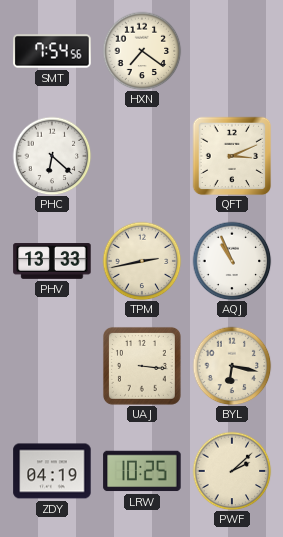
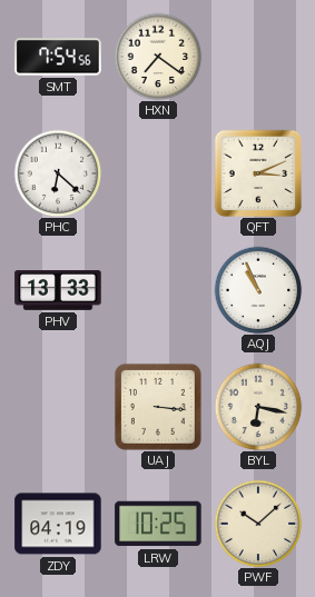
TPM: 2:43 -> none (142, 261)
PWF: 2:08 -> 10:08 (258, 524)
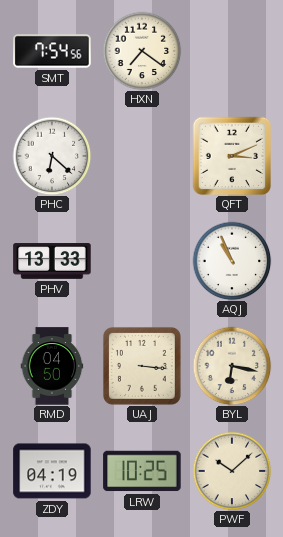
RMD: none -> 04:50 (52, 366)
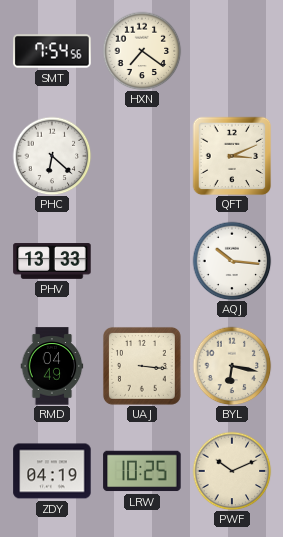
AQJ: 10:56 -> 10:16 (232, 261)
RMD: 04:50 -> 04:49 (52, 366)
PWF: 10:08 -> 10:11 (232, 471)
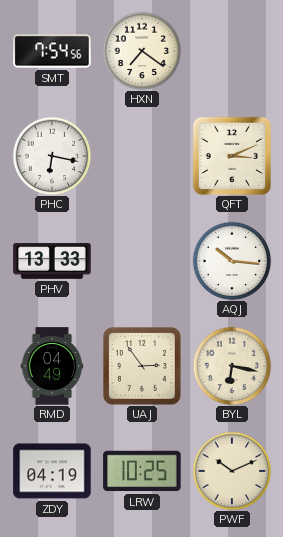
PHC: 6:22 -> 6:17 (52, 156)
UAJ: 3:16 -> 2:54 (142, 366)
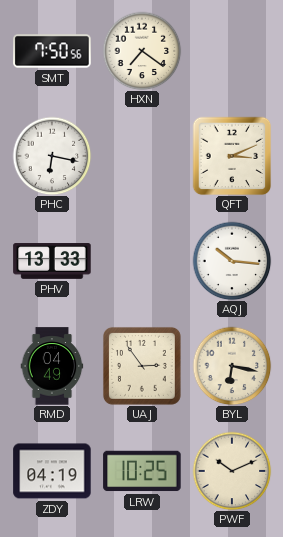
SMT: 7:54 -> 7:50 (52, 51)
